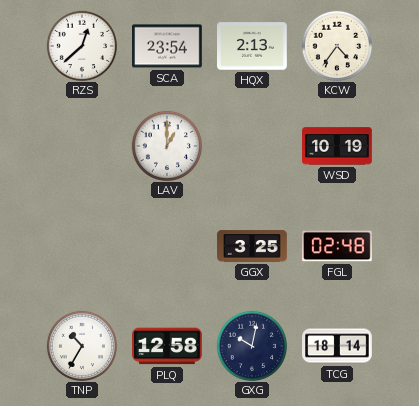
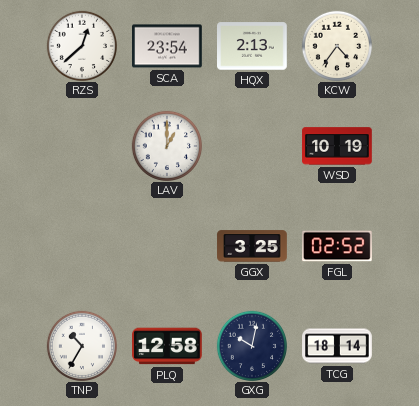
FGL: 02:48 -> 02:52 (337, 246)
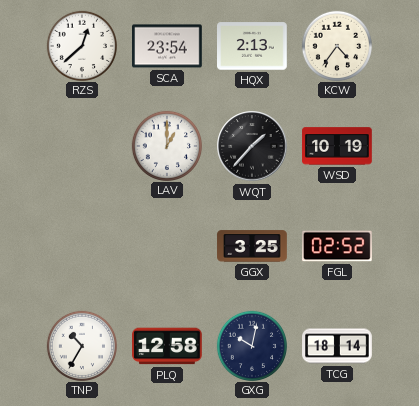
WQT: none -> 1:37 (252, 146)
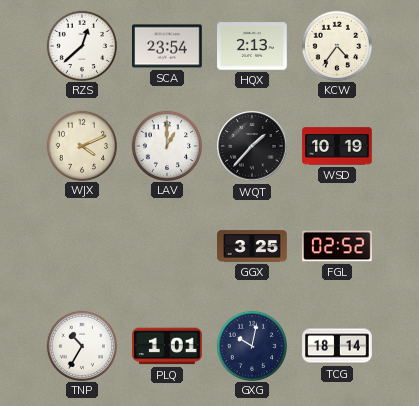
WJX: none -> 4:11 (81, 145)
PLQ: 12:58 -> 1:01 (168, 346)
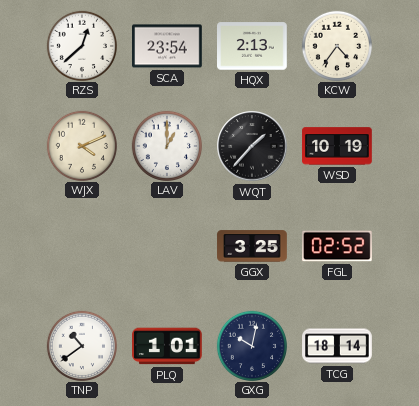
TNP: 10:35 -> 10:39 (81, 345)
